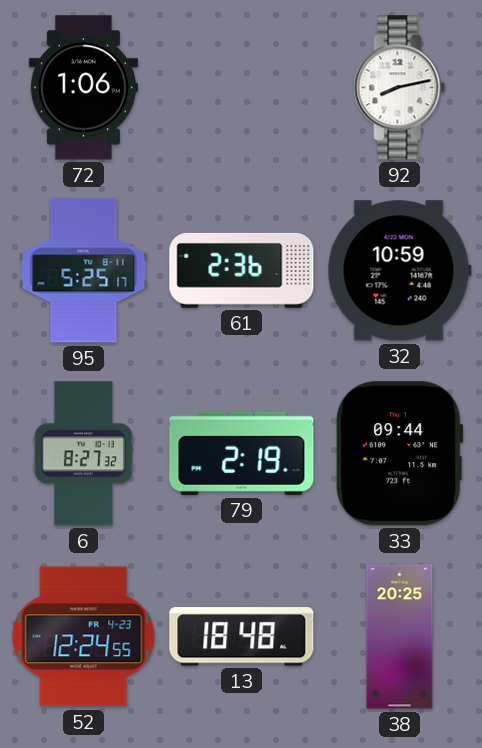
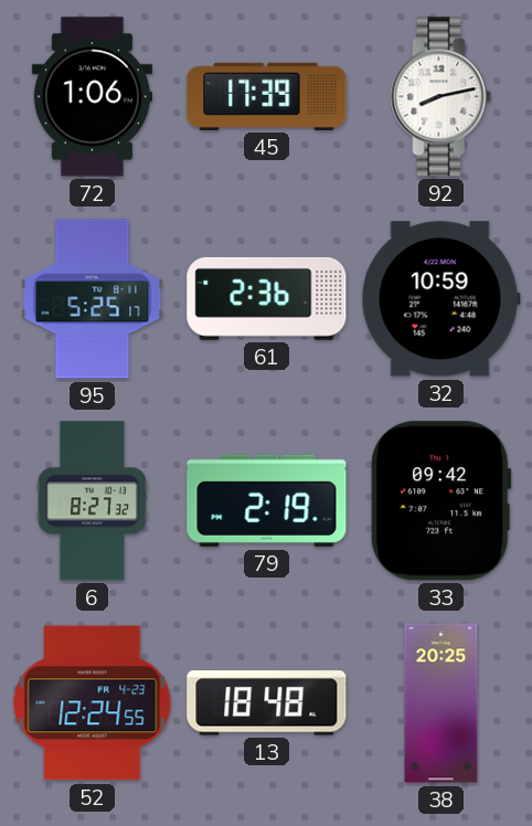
45: none -> 17:39 (267, 96)
33: 09:44 -> 09:42 (441, 501)
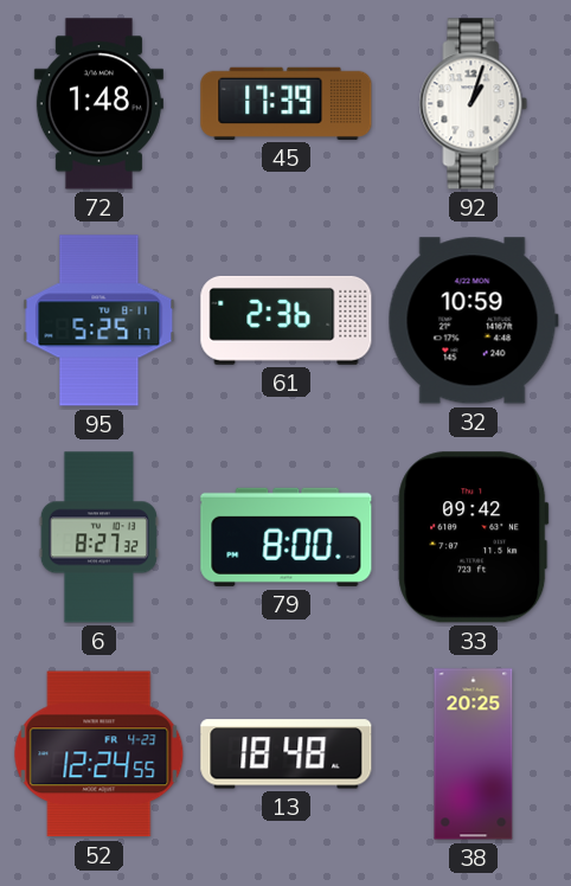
72: 1:06 -> 1:48 (98, 104)
92: 8:13 -> 1:03 (474, 104)
79: 2:19 -> 8:00 (287, 537)
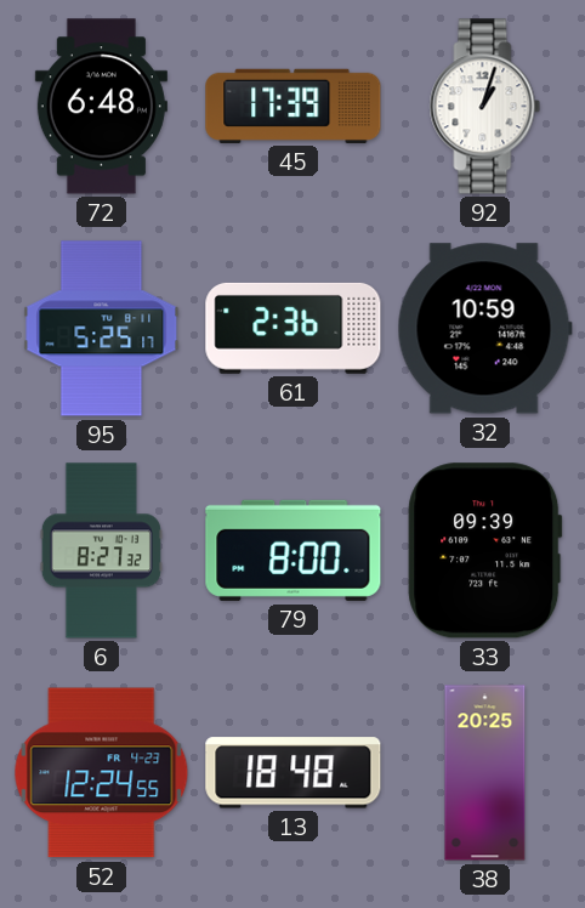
72: 1:48 -> 6:48 (101, 107)
33: 09:42 -> 09:39 (485, 551)
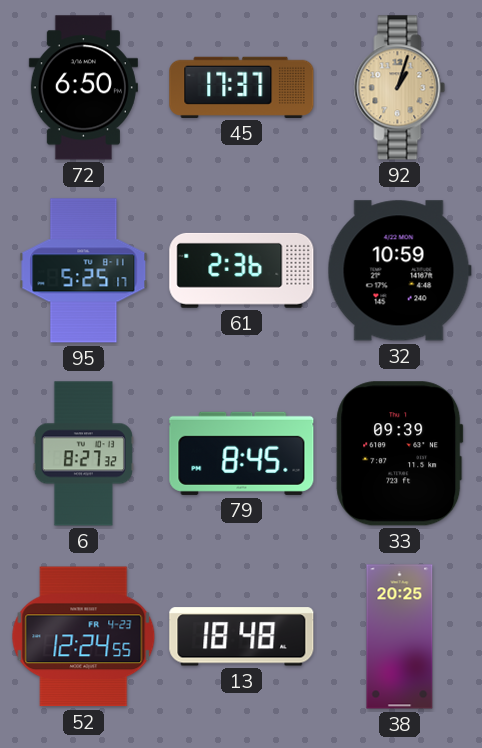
72: 6:48 -> 6:50 (83, 88)
45: 17:39 -> 17:37 (242, 87)
92 dial: white -> champagne (400, 88)
79: 8:00 -> 8:45 (242, 453)
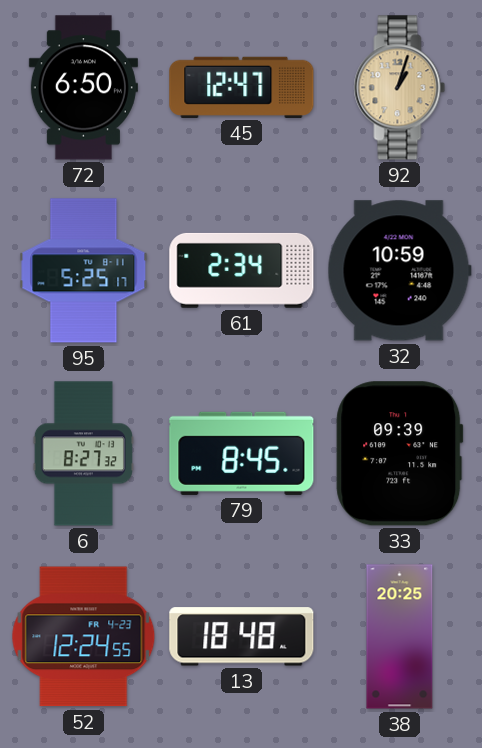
45: 17:37 -> 12:47 (242, 87)
61: 2:36 -> 2:34 (242, 270)
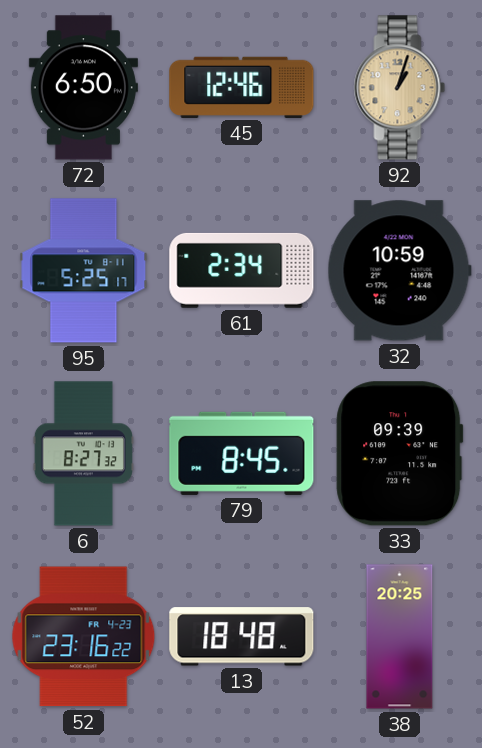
45: 12:47 -> 12:46 (242, 87)
52: 12:24 -> 23:16 (84, 637)
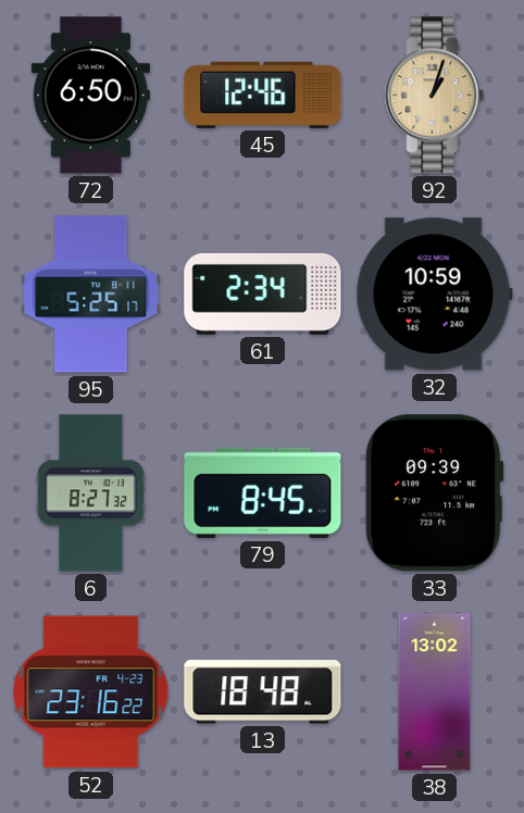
38: 20:25 -> 13:02 (435, 692)
